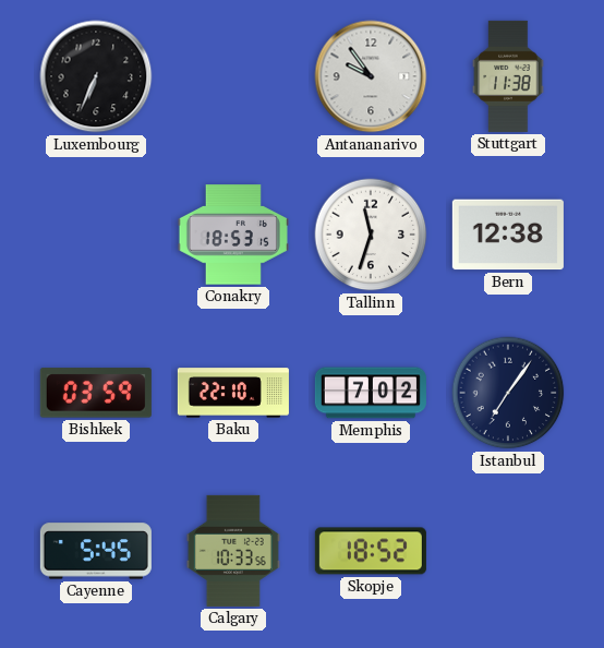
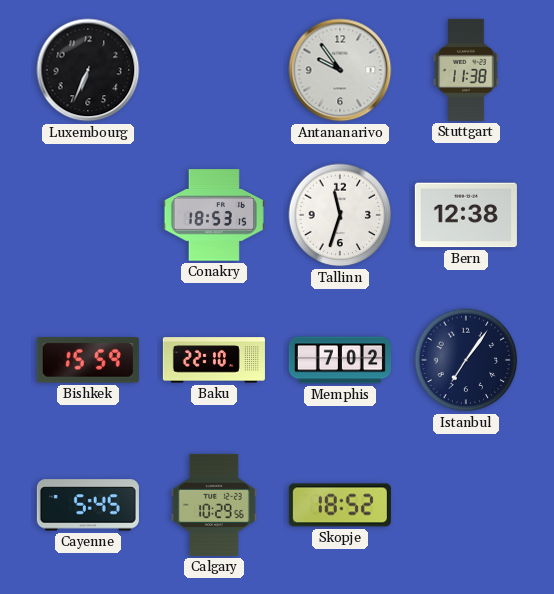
Bishkek: 03:59 -> 15:59 (88, 360)
Calgary: 10:33 -> 10:29 (214, 505)
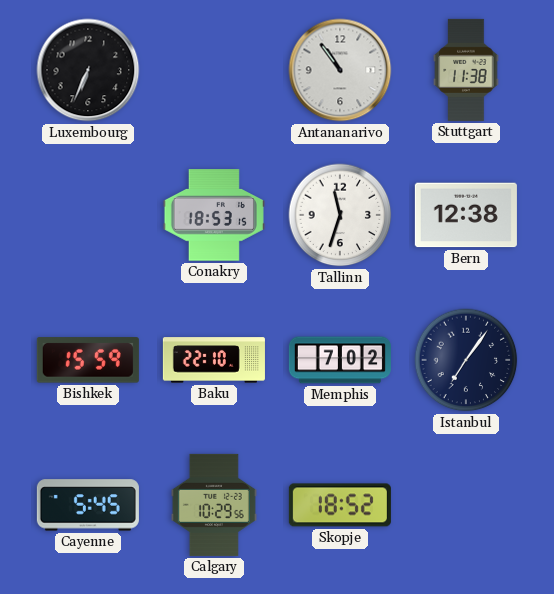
Antananarivo: 9:54 -> 10:54 (340, 70)
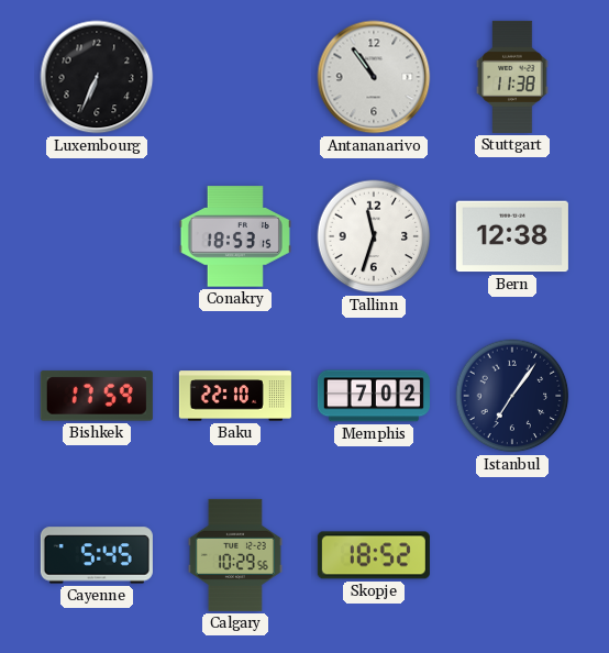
Bishkek: 15:59 -> 17:59 (97, 396)
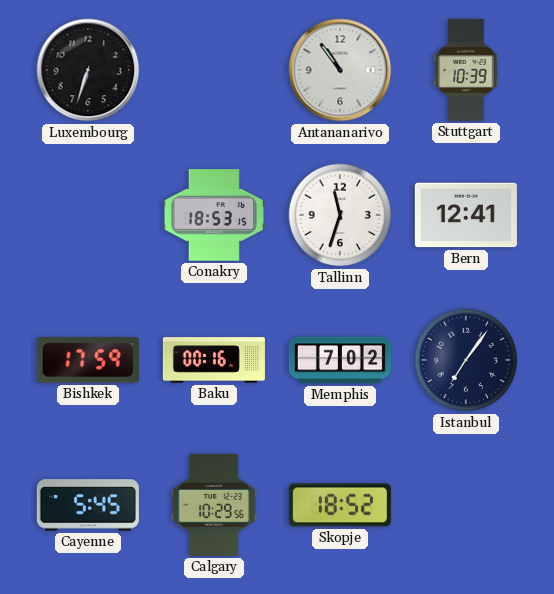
Luxembourg: 6:34 -> 6:33 (88, 70)
Stuttgart: 11:38 -> 10:39 (466, 70)
Bern: 12:38 -> 12:41 (466, 215)
Baku: 22:10 -> 00:16 (214, 360)
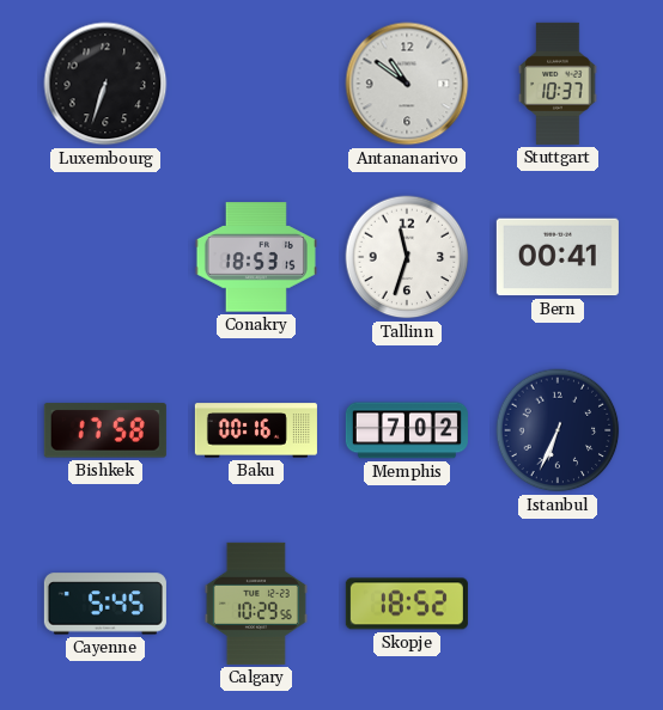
Antananarivo: 10:54 -> 10:51 (407, 84)
Stuttgart: 10:39 -> 10:37 (558, 84)
Bern: 12:41 -> 00:41 (558, 257)
Bishkek: 17:59 -> 17:58 (105, 430)
Istanbul: 7:06 -> 6:34 (558, 430)
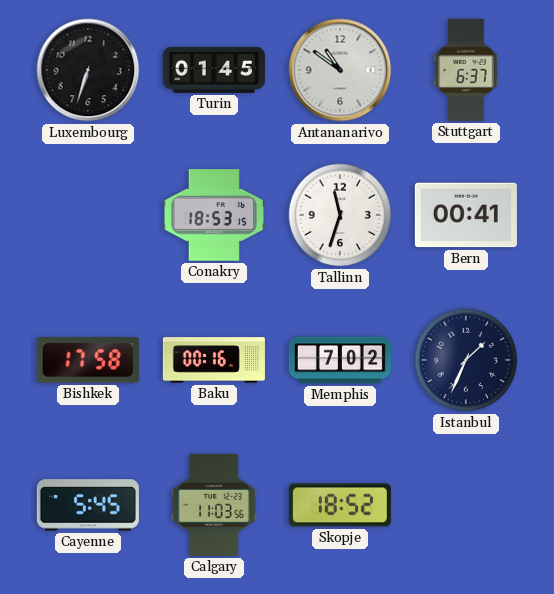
Turin: none -> 01:45 (214, 70)
Stuttgart: 10:37 -> 6:37 (466, 70)
Istanbul: 6:34 -> 1:34 (466, 360)
Calgary: 10:29 -> 11:03 (214, 505)
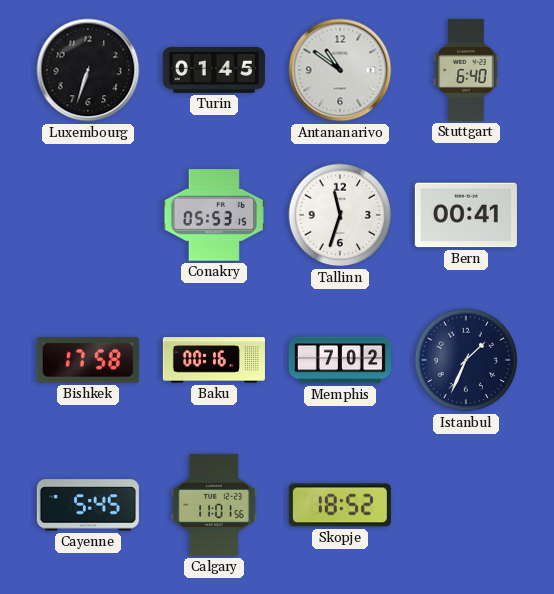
Stuttgart: 6:37 -> 6:40 (466, 70)
Conakry: 18:53 -> 05:53 (214, 215)
Calgary: 11:03 -> 11:01 (214, 505)
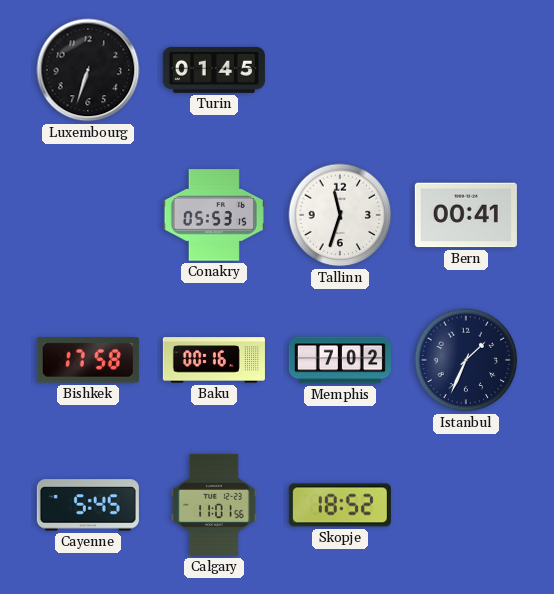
Antananarivo: 10:51 -> none (340, 70)
Stuttgart: 6:40 -> none (466, 70)
